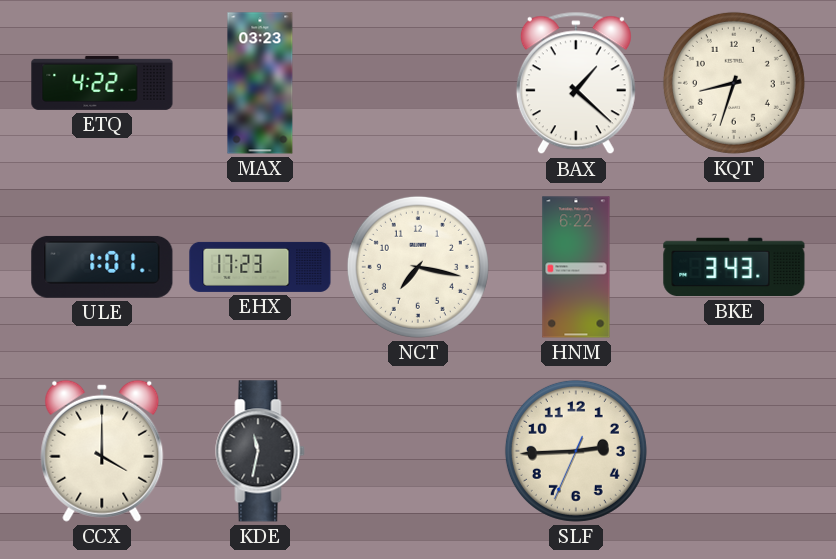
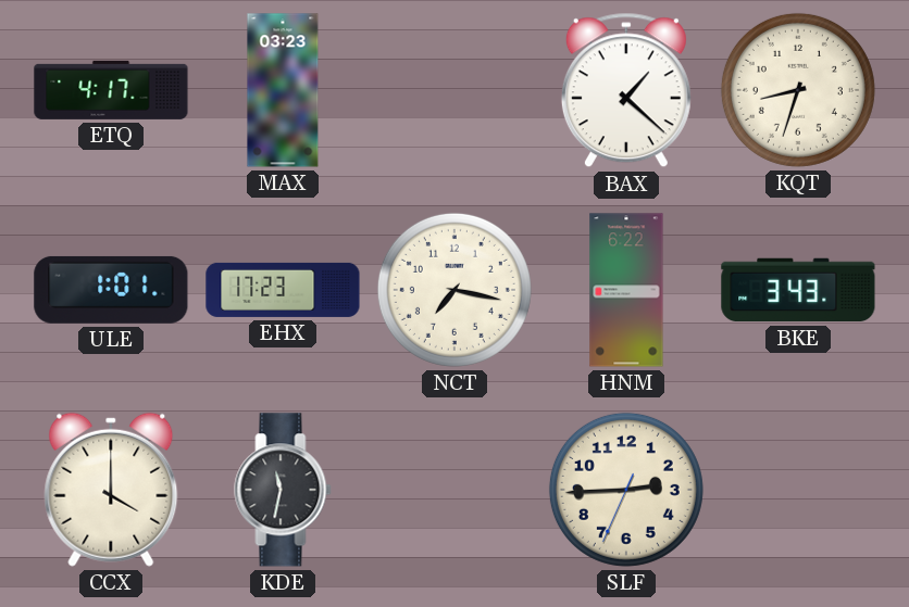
ETQ: 4:22 -> 4:17 (111, 90)
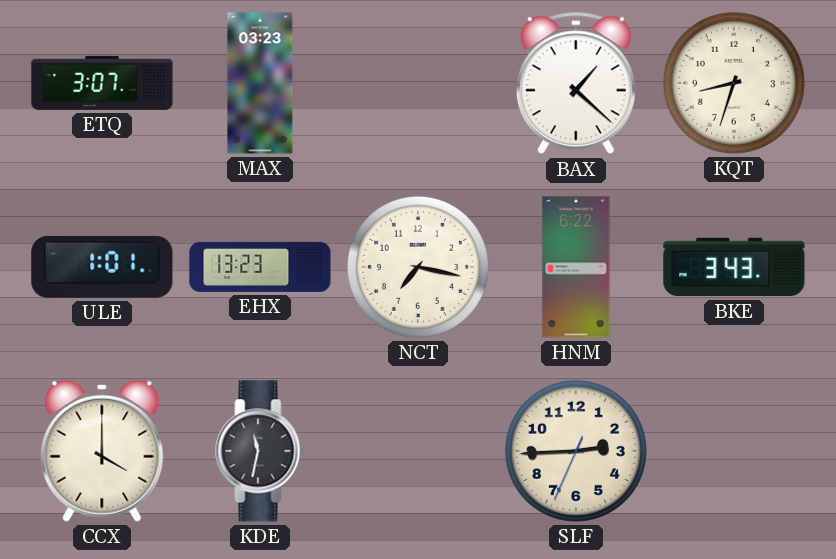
ETQ: 4:17 -> 3:07 (102, 83)
EHX: 17:23 -> 13:23 (260, 267)
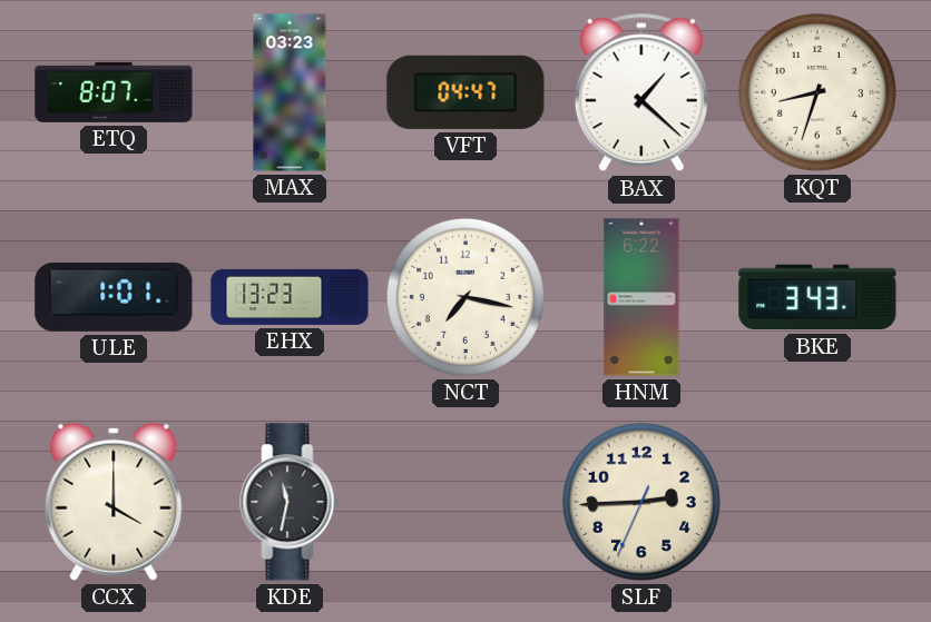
ETQ: 3:07 -> 8:07 (114, 92)
VFT: none -> 04:47 (465, 92)
